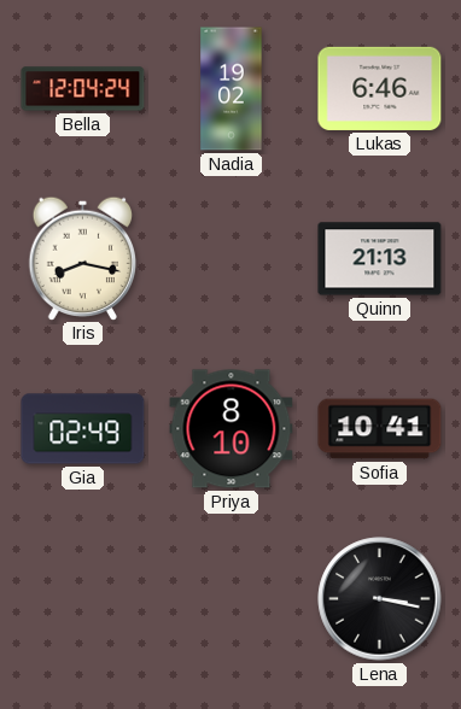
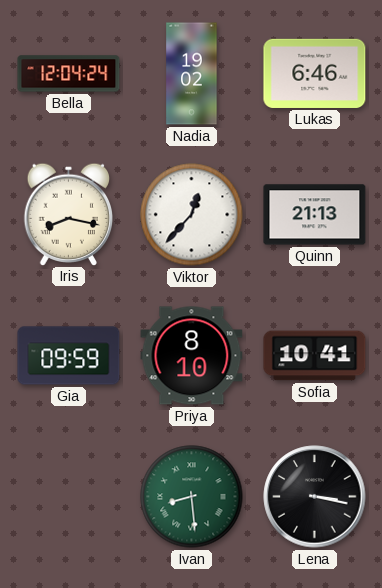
Viktor: none -> 12:37 (192, 215)
Gia: 02:49 -> 09:59 (69, 356)
Ivan: none -> 8:29 (192, 497)
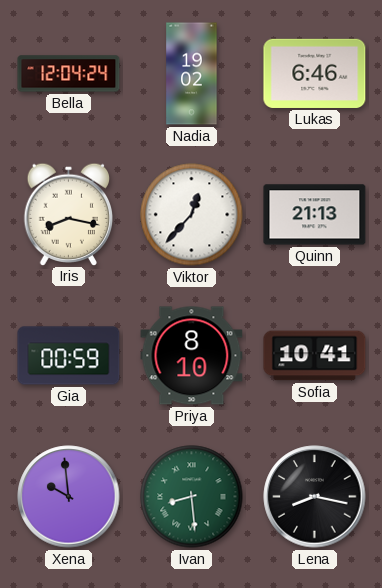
Gia: 09:59 -> 00:59 (69, 356)
Xena: none -> 9:59 (69, 497)
Lena: 3:17 -> 8:17 (315, 497)
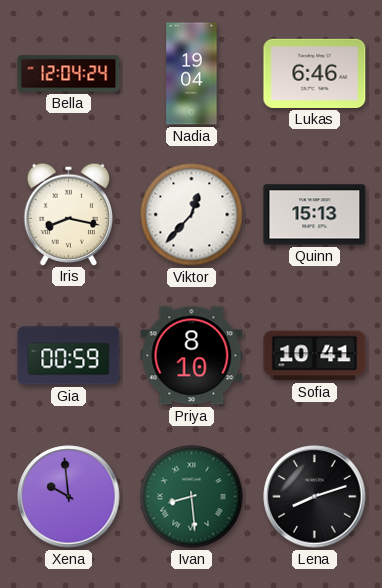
Nadia: 19:02 -> 19:04 (192, 74)
Quinn: 21:13 -> 15:13 (315, 215)
Lena: 8:17 -> 8:12 (315, 497)
